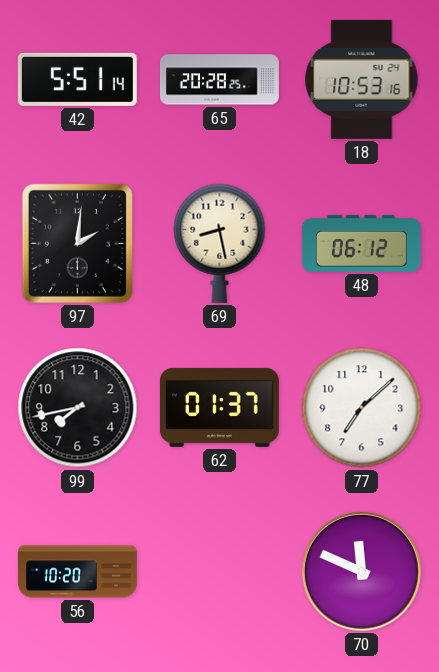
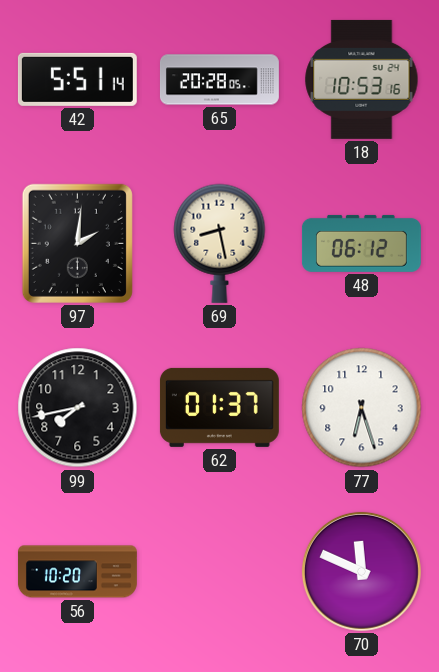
65: 20:28:25 -> 20:28:05 (219, 80)
77: 7:08 -> 6:27 (362, 408)
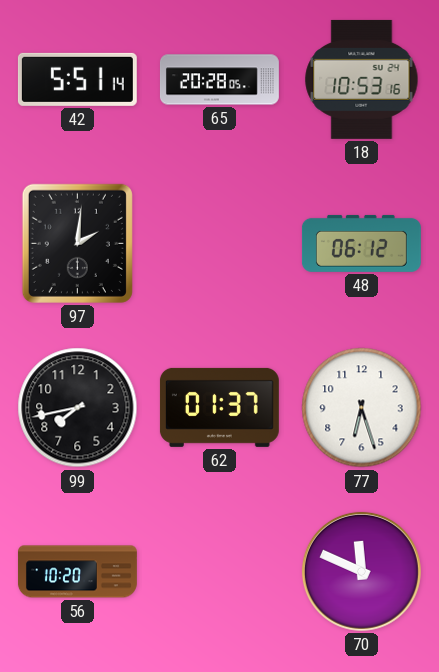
69: 8:28 -> none (220, 243)
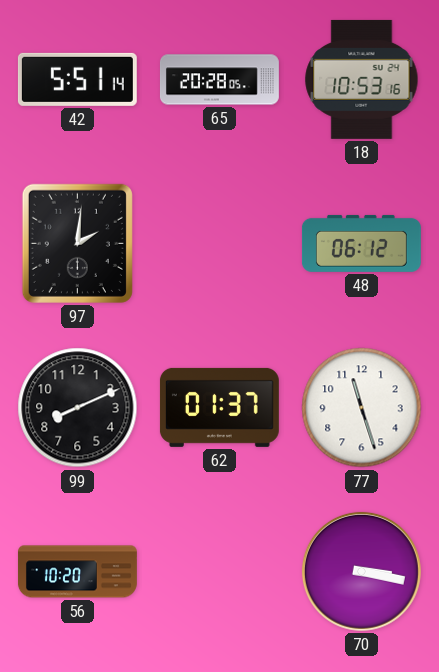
99: 7:43 -> 8:11 (78, 408)
77: 6:27 -> 11:27 (362, 408)
70: 11:49 -> 3:17 (361, 571)
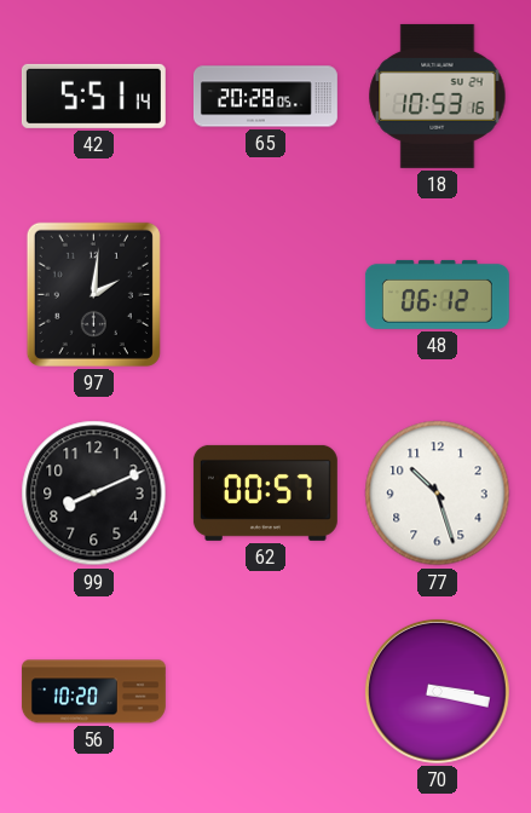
62: 01:37 -> 00:57 (265, 492)
77: 11:27 -> 10:27 (438, 494)
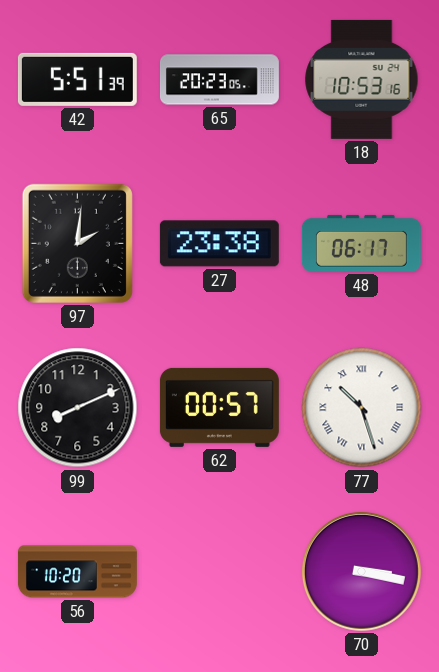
42: 5:51:14 -> 5:51:39 (77, 79)
65: 20:28 -> 20:23 (219, 80)
27: none -> 23:38 (219, 244)
48: 06:12 -> 06:17 (361, 243)
77 numerals: Arabic -> Roman (362, 408)
